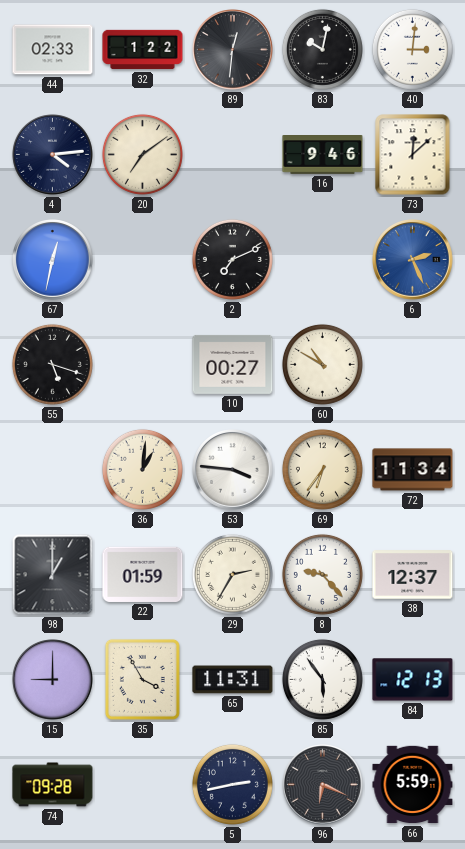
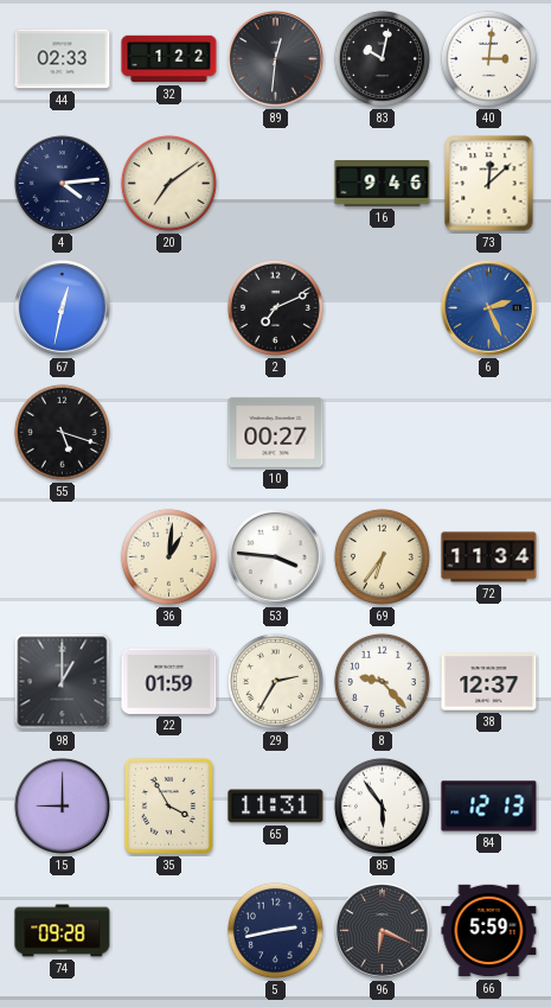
60: 10:50 -> none (322, 364)
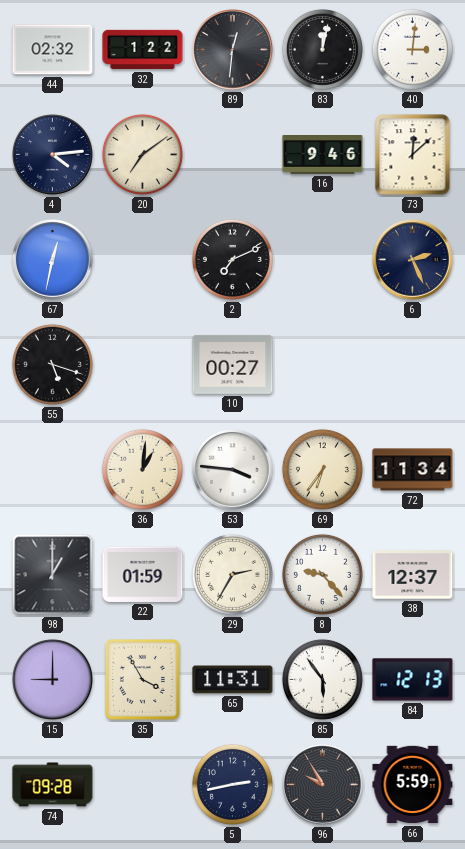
44: 02:33 -> 02:32 (53, 50)
83: 10:02 -> 12:02 (322, 49)
6 dial: blue -> navy (413, 260)
96: 6:19 -> 9:55 (323, 785)
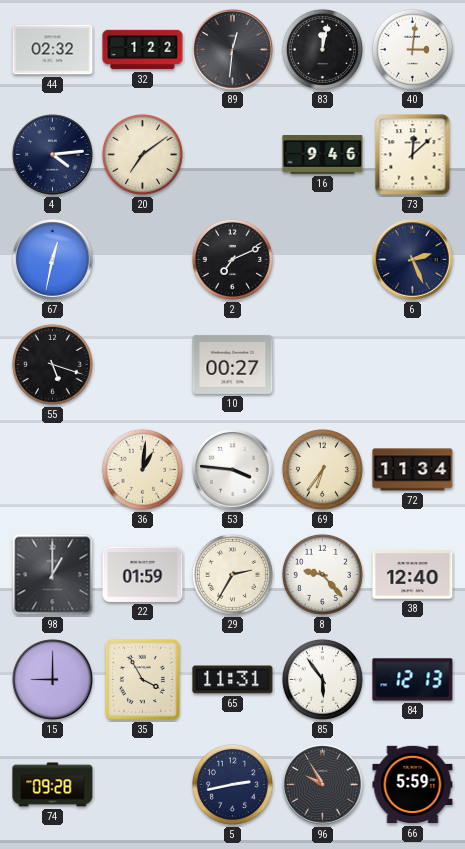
38: 12:37 -> 12:40 (413, 575)
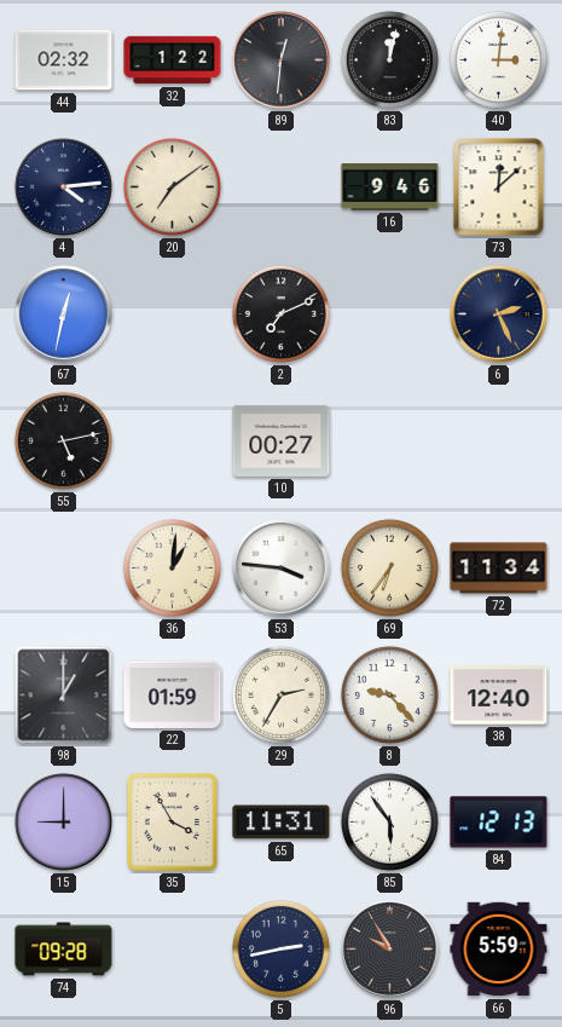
55: 5:18 -> 5:13 (63, 440)
